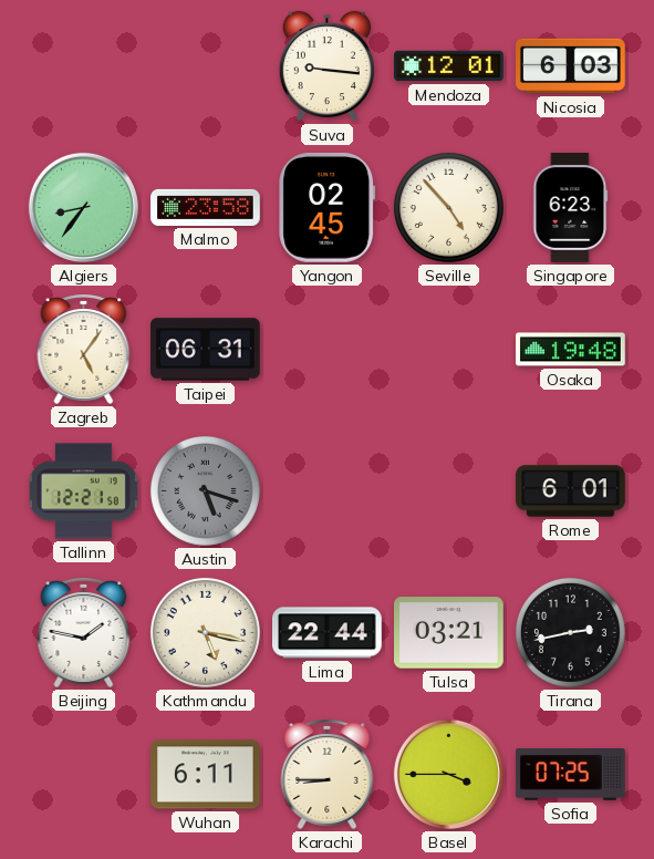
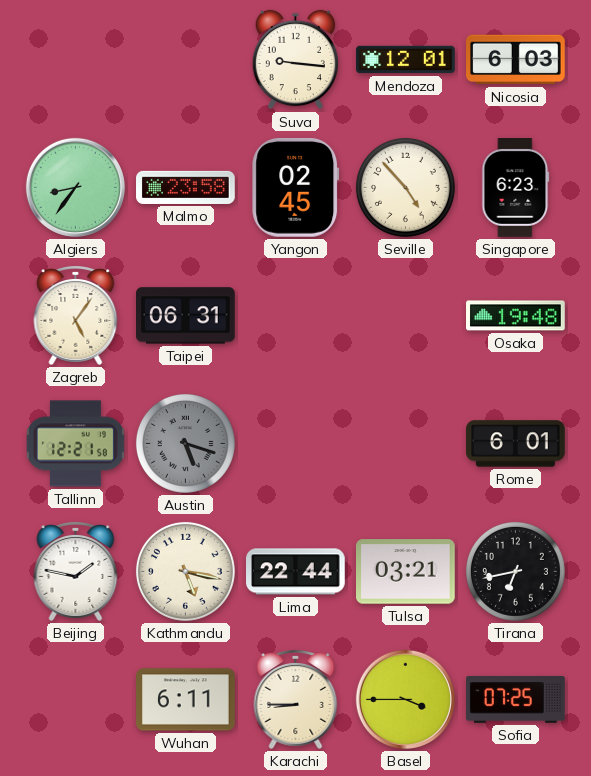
Tirana: 2:43 -> 6:43 (515, 571)
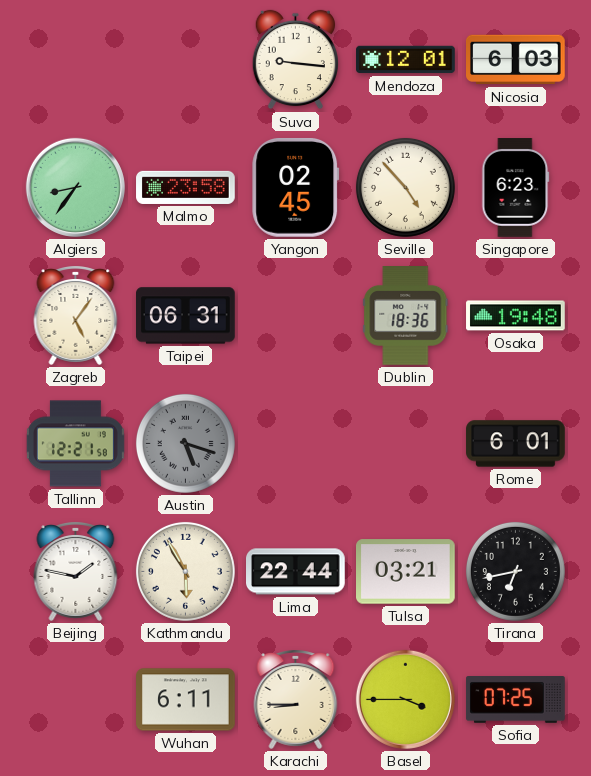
Dublin: none -> 18:36 (406, 316)
Kathmandu: 5:17 -> 5:55 (185, 571)
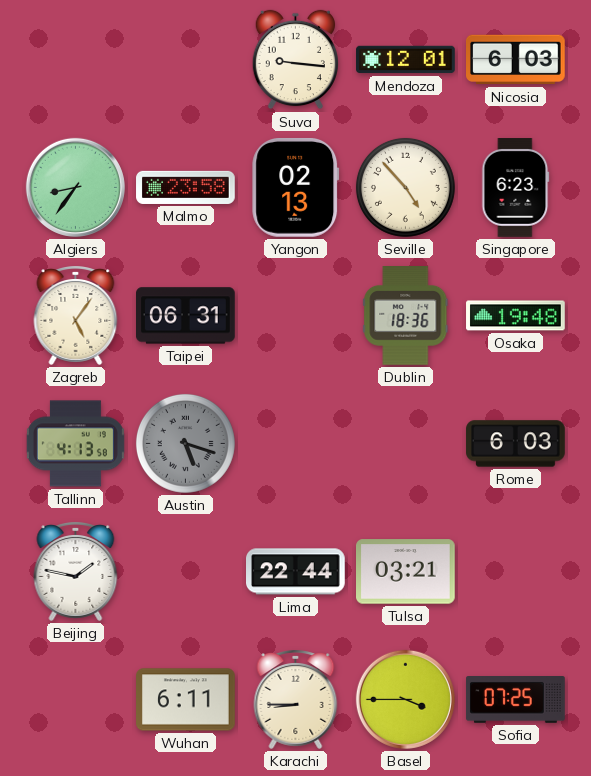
Yangon: 02:45 -> 02:13 (296, 188)
Tallinn: 12:21 -> 4:13 (75, 444)
Rome: 6:01 -> 6:03 (516, 444)
Kathmandu: 5:55 -> none (185, 571)
Tirana: 6:43 -> none (515, 571)
